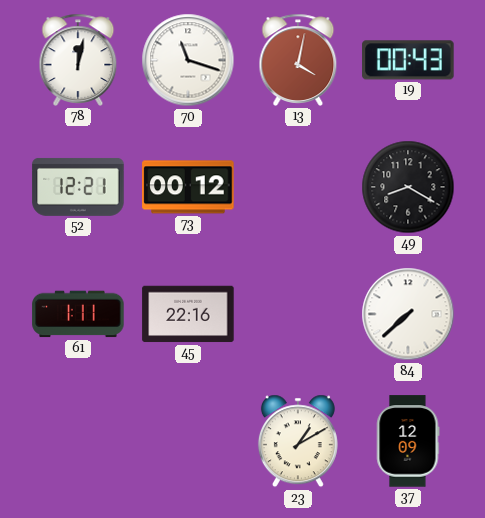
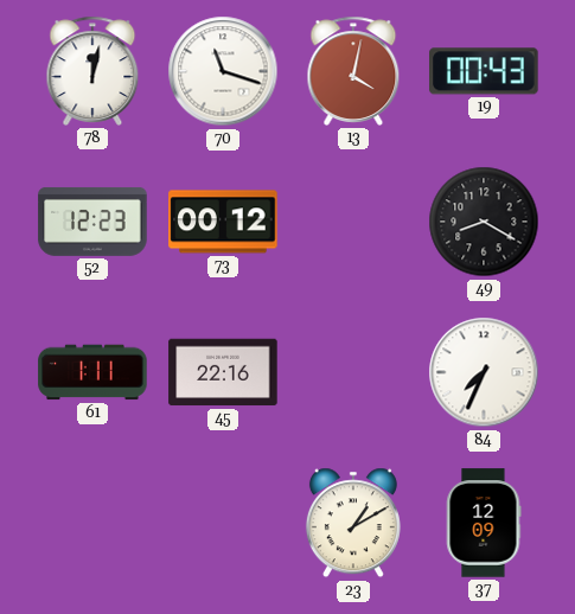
52: 12:21 -> 12:23 (92, 222)
84: 7:38 -> 7:34 (484, 372)
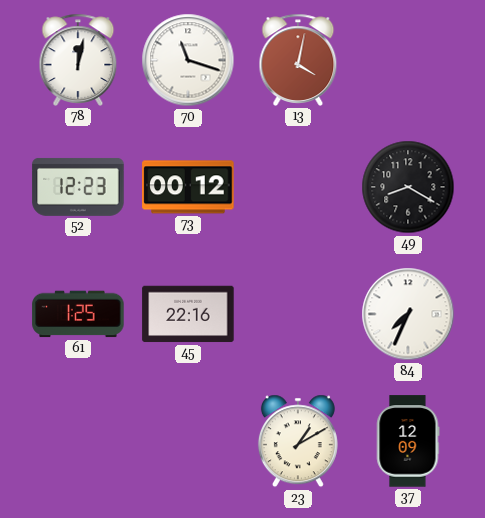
19: 00:43 -> none (484, 71)
61: 1:11 -> 1:25 (78, 314)
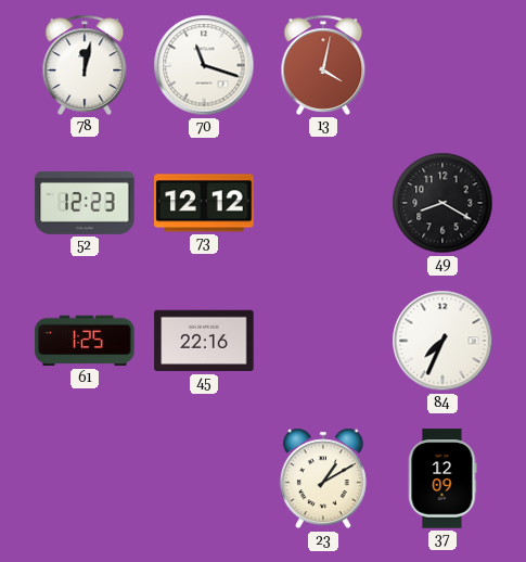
73: 00:12 -> 12:12 (204, 203)
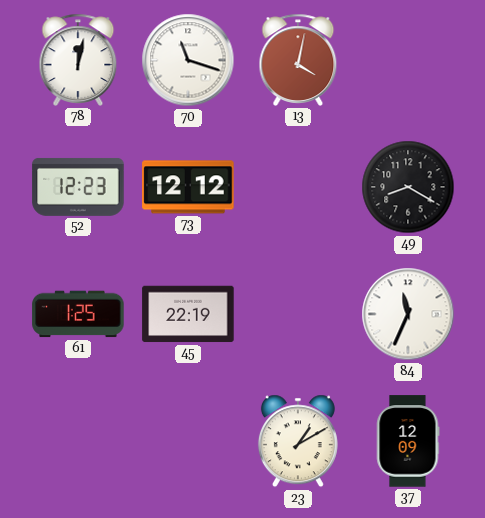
45: 22:16 -> 22:19 (188, 314)
84: 7:34 -> 11:34 (408, 314)
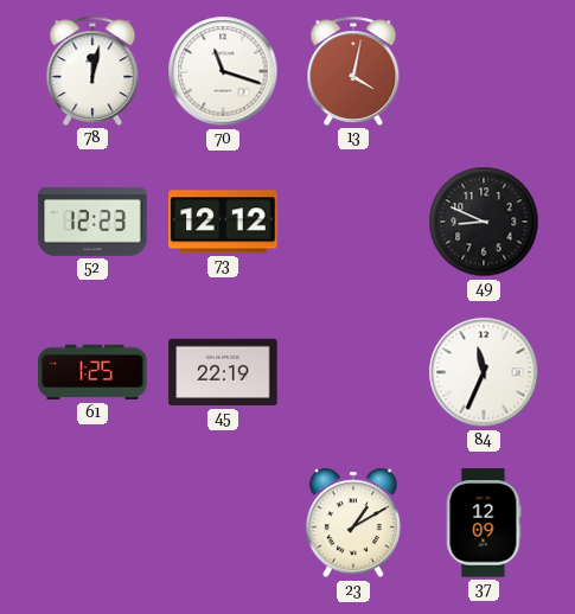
49: 8:20 -> 8:49 (484, 222)
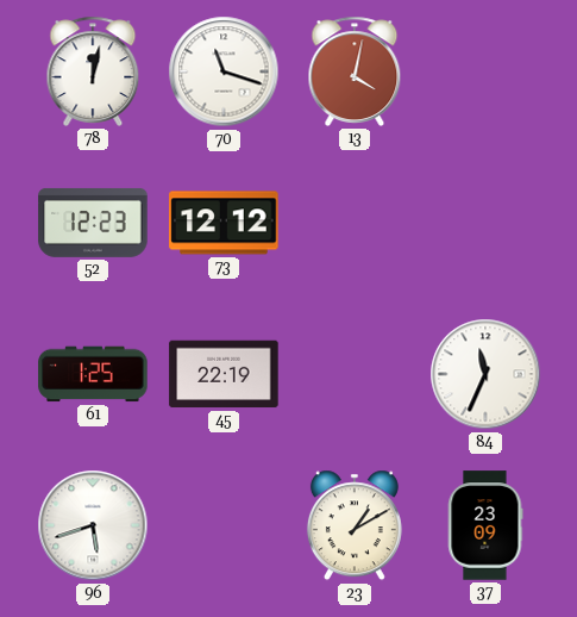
49: 8:49 -> none (484, 222)
96: none -> 5:42 (93, 525)
37: 12:09 -> 23:09 (485, 525)
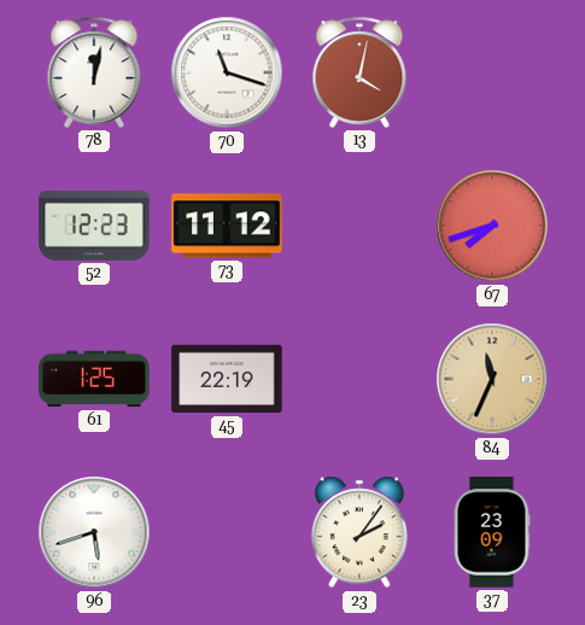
73: 12:12 -> 11:12 (227, 226)
67: none -> 7:42 (492, 226)
84 dial: white -> champagne (492, 379)
23: 1:10 -> 2:06 (359, 532)
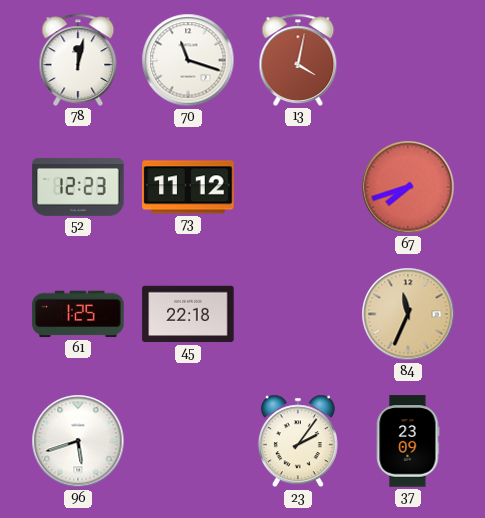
45: 22:19 -> 22:18 (188, 314)
